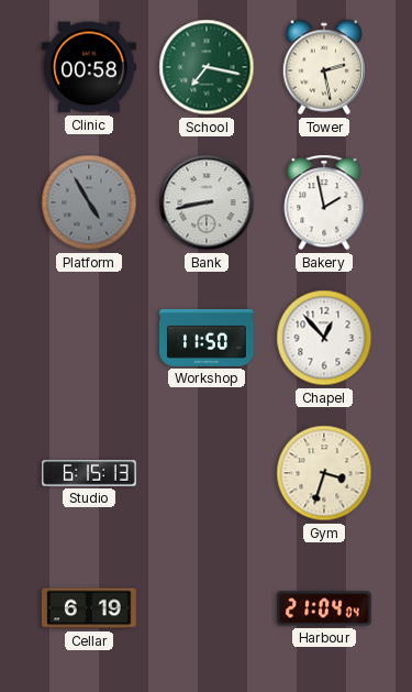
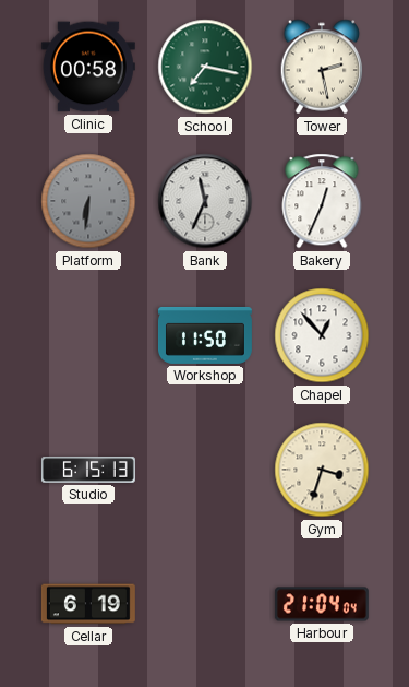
Platform: 4:55 -> 6:31 (88, 201)
Bank: 8:43 -> 11:34 (205, 201)
Bakery: 1:58 -> 12:34 (322, 201)
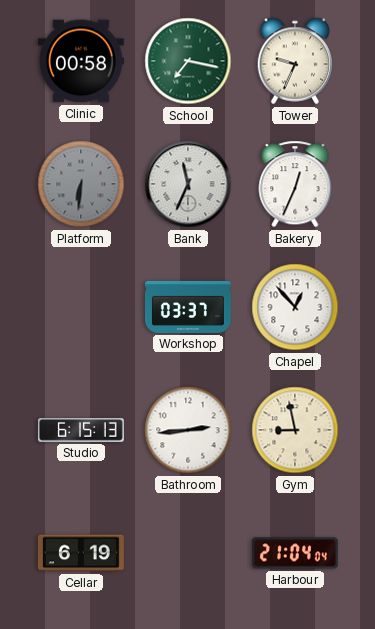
Tower: 2:28 -> 9:34 (295, 61)
Workshop: 11:50 -> 03:37 (189, 307)
Bathroom: none -> 2:44 (188, 430)
Gym: 3:33 -> 8:58 (295, 430)
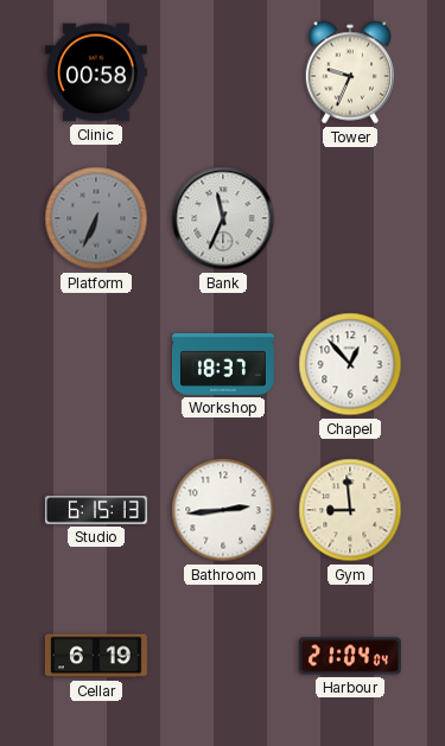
School: 7:17 -> none (188, 61)
Platform: 6:31 -> 6:34 (96, 218)
Bakery: 12:34 -> none (295, 184)
Workshop: 03:37 -> 18:37 (224, 364)
Gym: 8:58 -> 8:59 (350, 510)
